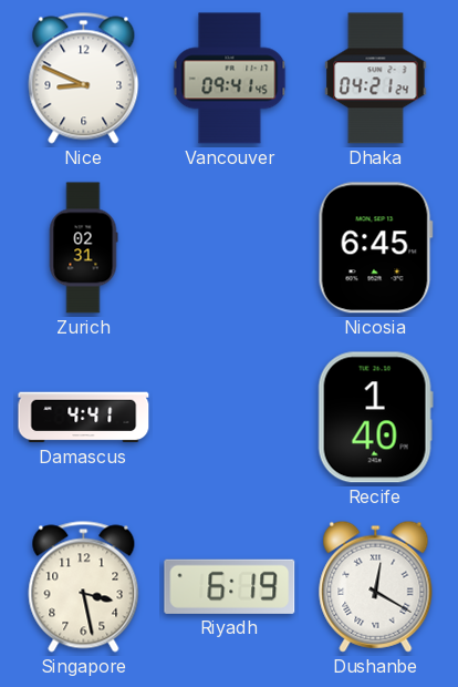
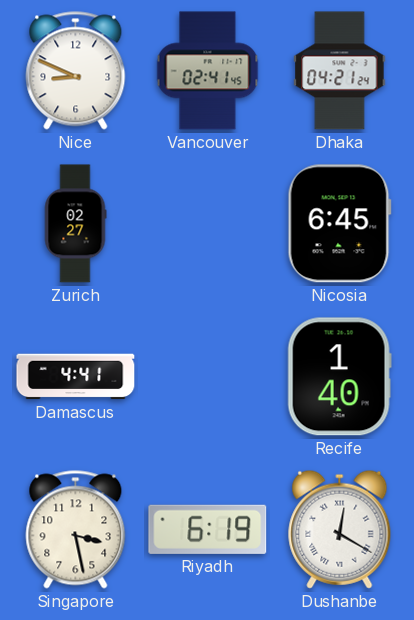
Vancouver: 09:41 -> 02:41 (208, 71)
Zurich: 02:31 -> 02:27 (75, 224)
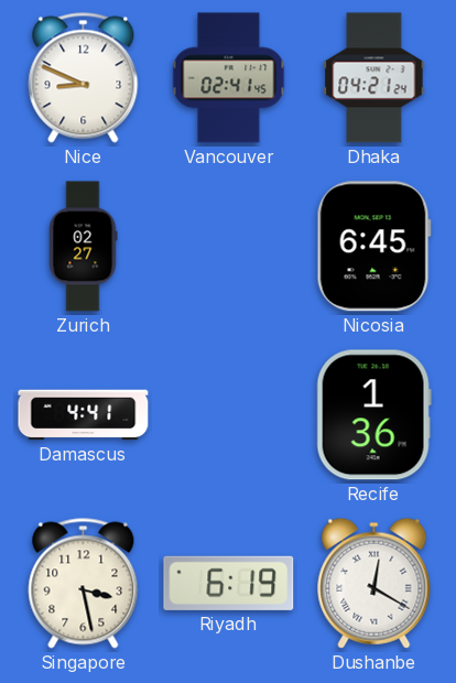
Recife: 1:40 -> 1:36 (373, 415)
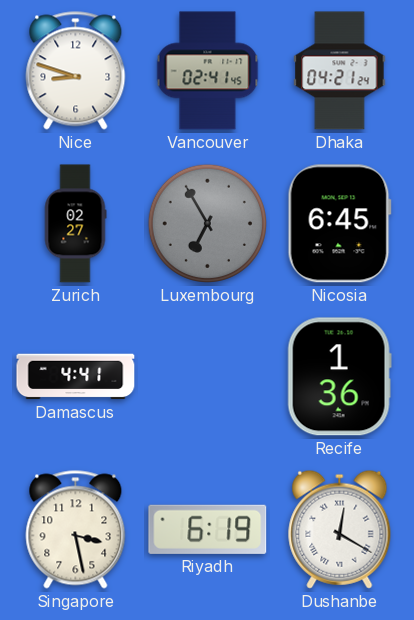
Nice: 8:49 -> 8:48 (76, 71)
Luxembourg: none -> 6:55 (207, 223)
